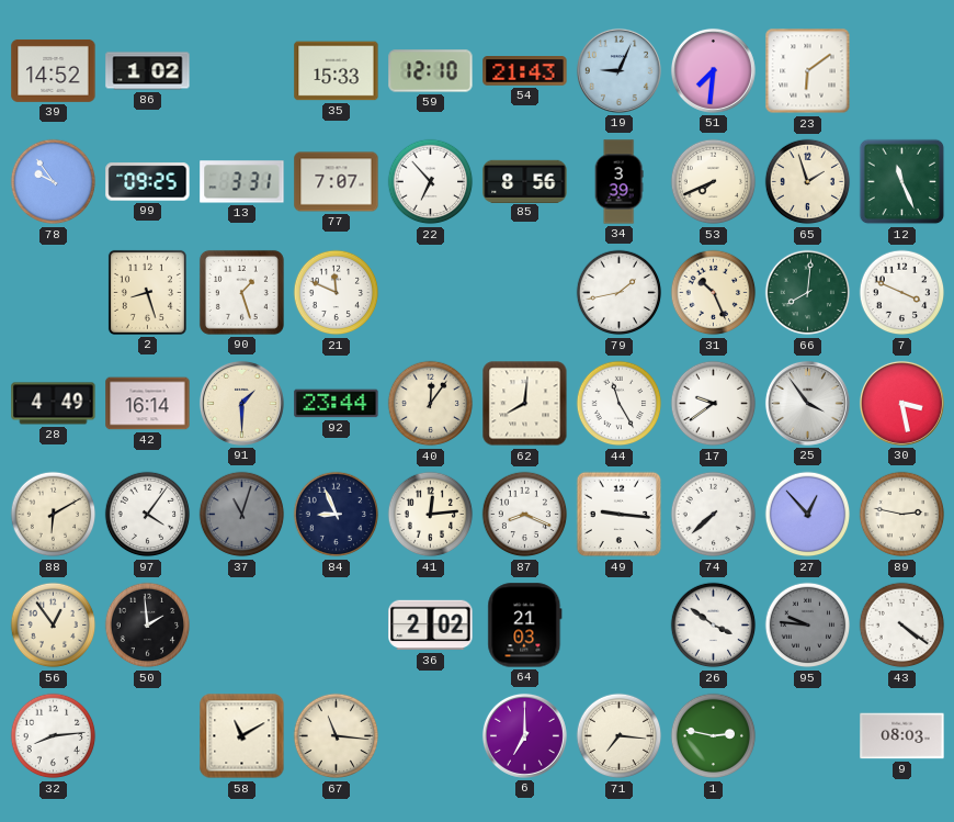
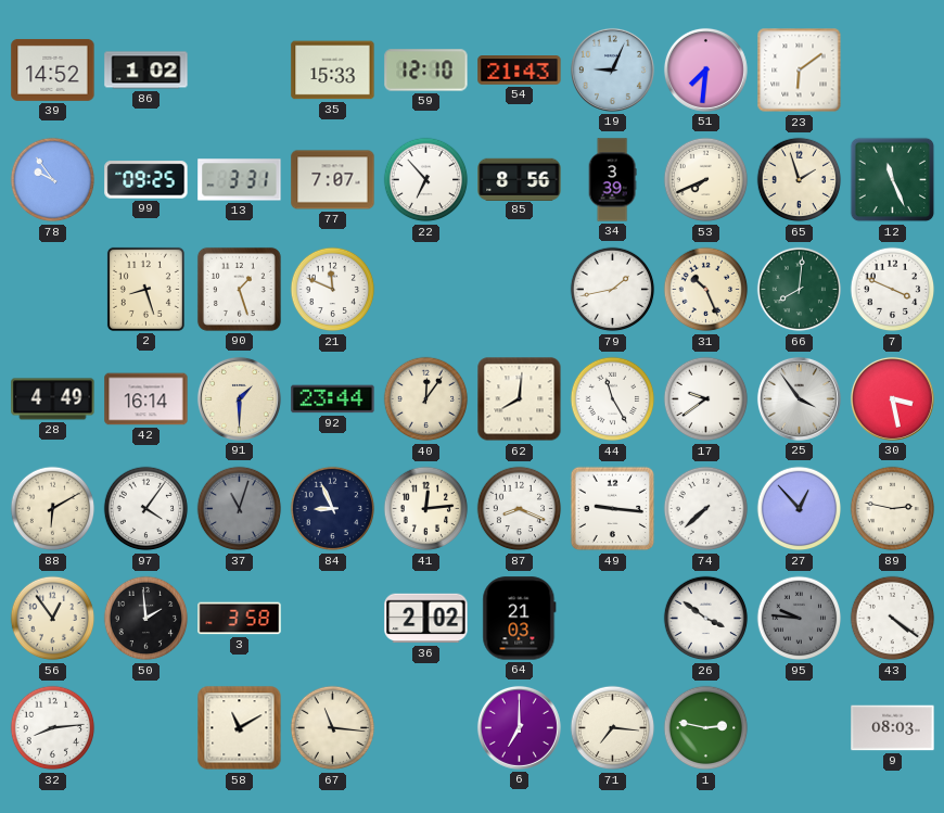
3: none -> 3:58 (240, 619)
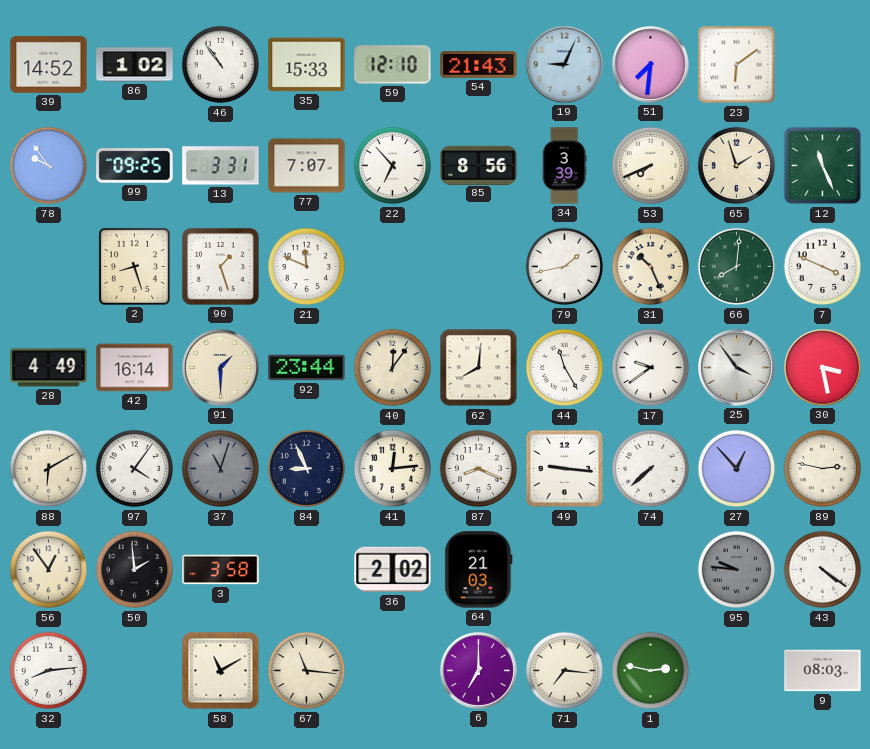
46: none -> 10:54 (221, 65)
26: 3:51 -> none (706, 619)
